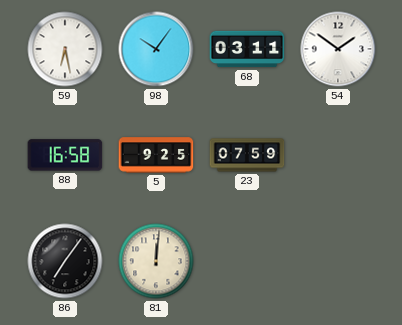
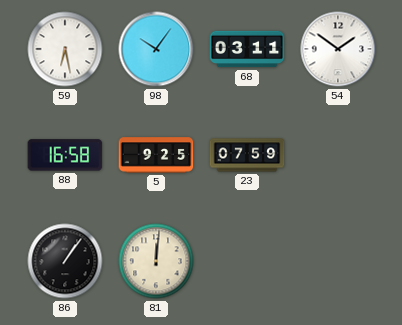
86: 7:06 -> 1:06 (65, 261)
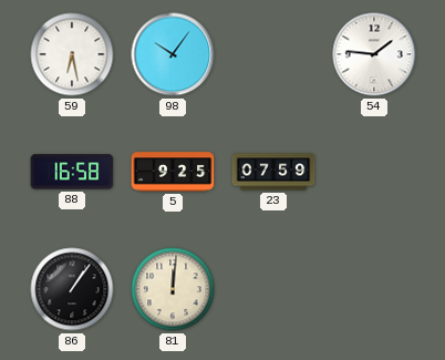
68: 03:11 -> none (247, 49)
54: 1:51 -> 1:46 (374, 54)
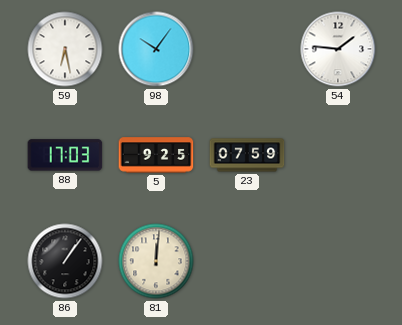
88: 16:58 -> 17:03 (65, 155)
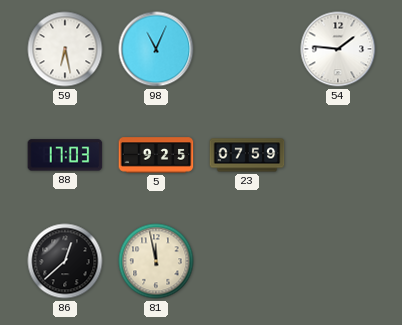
98: 10:06 -> 11:04 (156, 49)
86: 1:06 -> 12:38 (65, 261)
81: 12:01 -> 11:58 (156, 261)
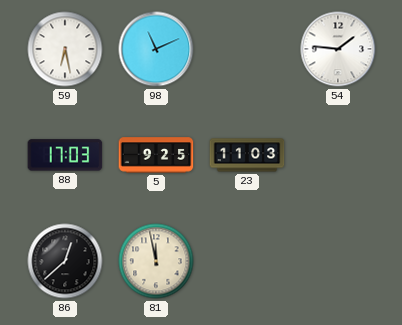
98: 11:04 -> 11:11 (156, 49)
23: 07:59 -> 11:03 (247, 155)
